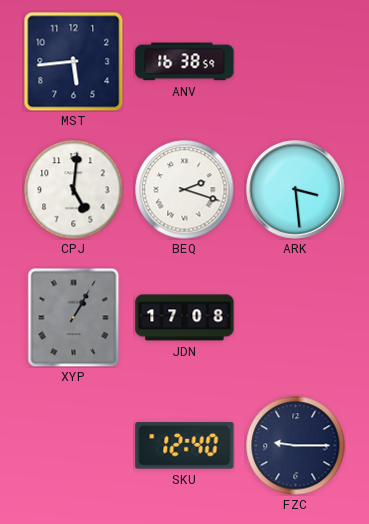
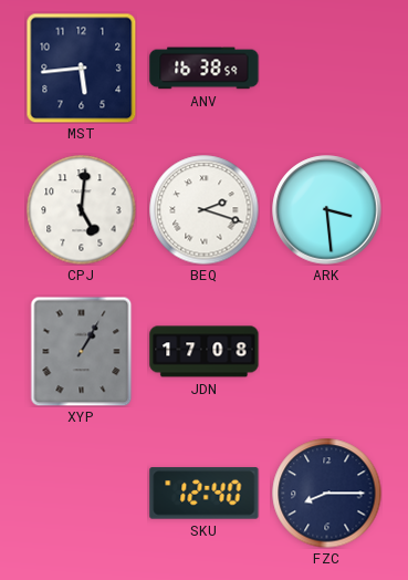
FZC: 9:15 -> 8:15 (327, 494)
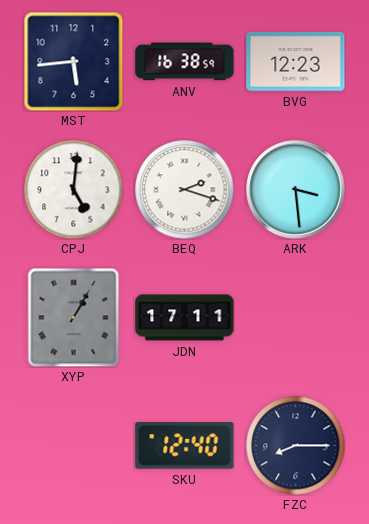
BVG: none -> 12:23 (296, 62)
JDN: 17:08 -> 17:11 (185, 318)
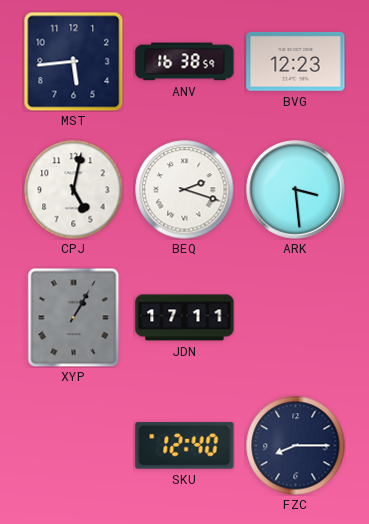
CPJ: 5:01 -> 5:02 (74, 190)
